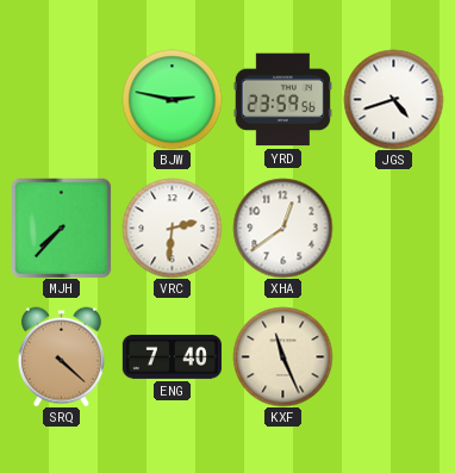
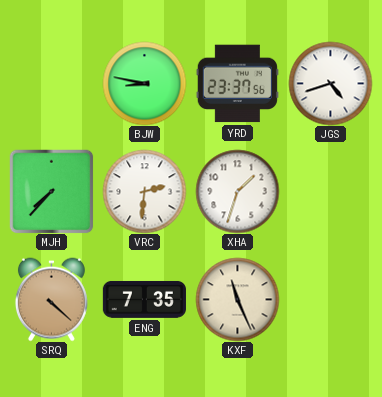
BJW: 2:47 -> 8:47 (144, 83)
YRD: 23:59 -> 23:37 (237, 84)
XHA: 12:39 -> 1:33 (237, 191)
ENG: 7:40 -> 7:35 (144, 299)
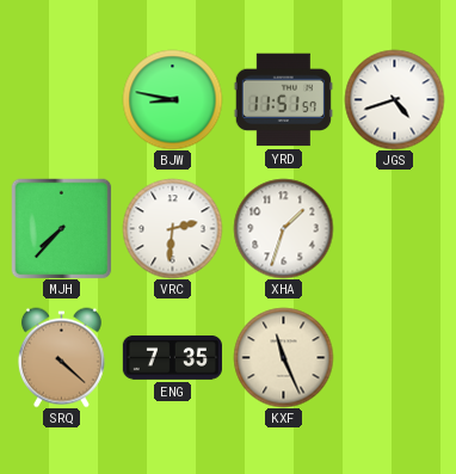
YRD: 23:37 -> 11:51 (283, 100)
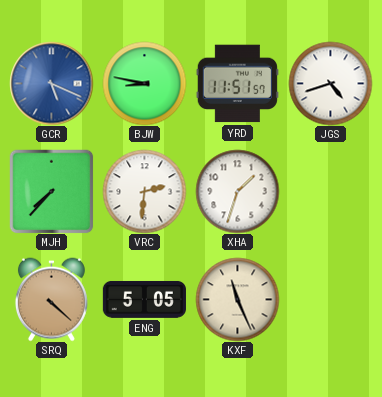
GCR: none -> 5:19 (51, 83)
ENG: 7:35 -> 5:05 (144, 299)
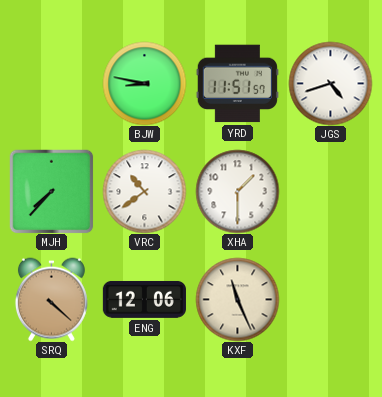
GCR: 5:19 -> none (51, 83)
VRC: 2:31 -> 10:39 (144, 191)
XHA: 1:33 -> 1:30 (237, 191)
ENG: 5:05 -> 12:06 (144, 299)
